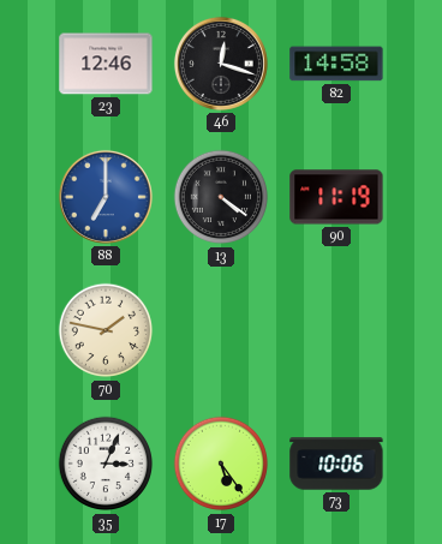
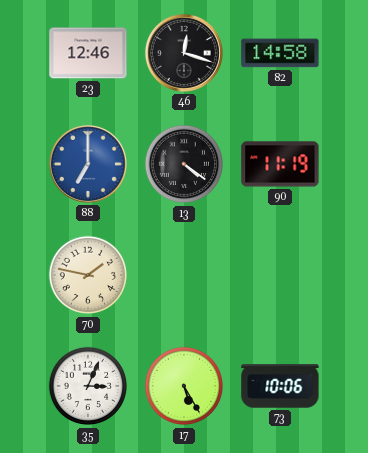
17: 5:24 -> 5:25 (184, 386)
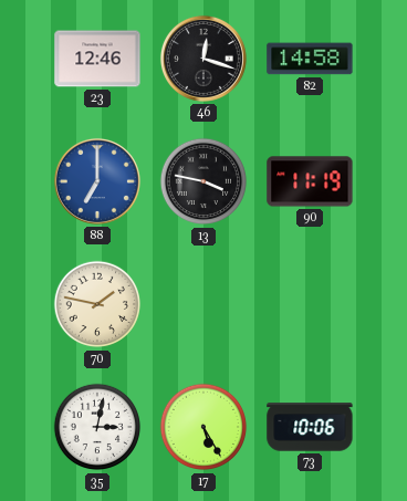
13: 4:21 -> 3:47 (203, 181)
35: 3:04 -> 3:02 (97, 427)
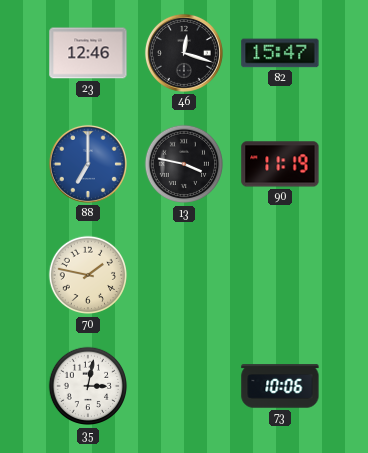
82: 14:58 -> 15:47 (280, 53)
17: 5:25 -> none (203, 427)
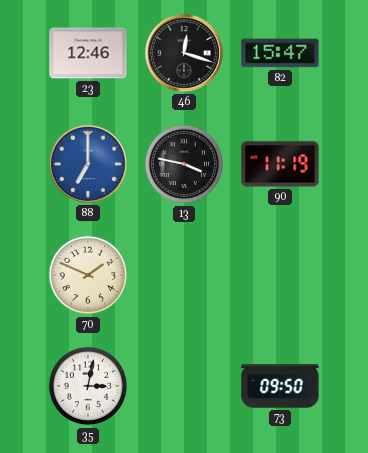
70: 1:47 -> 1:49 (88, 275)
73: 10:06 -> 09:50 (280, 386)
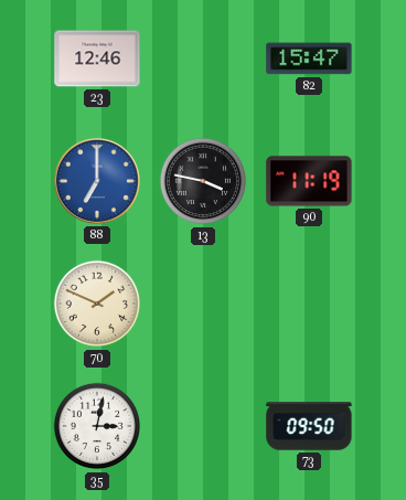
46: 12:18 -> none (184, 53)
